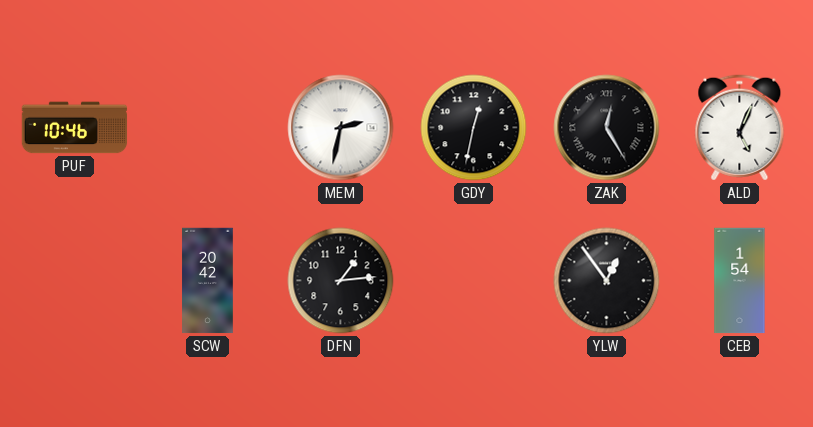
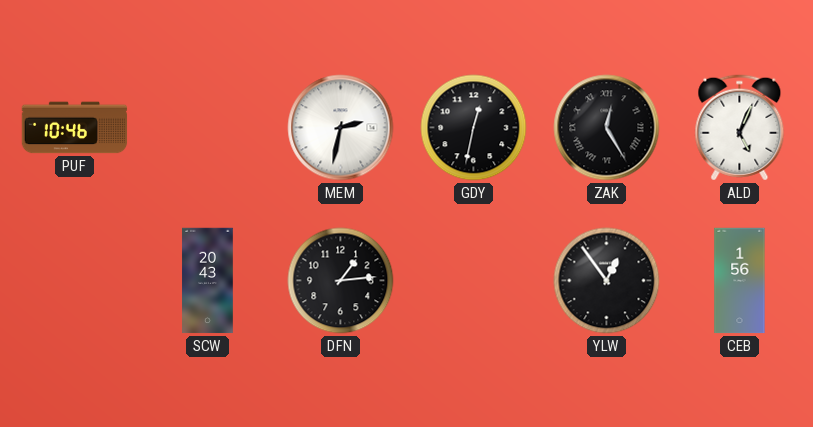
SCW: 20:42 -> 20:43 (208, 281)
CEB: 1:54 -> 1:56 (740, 281)
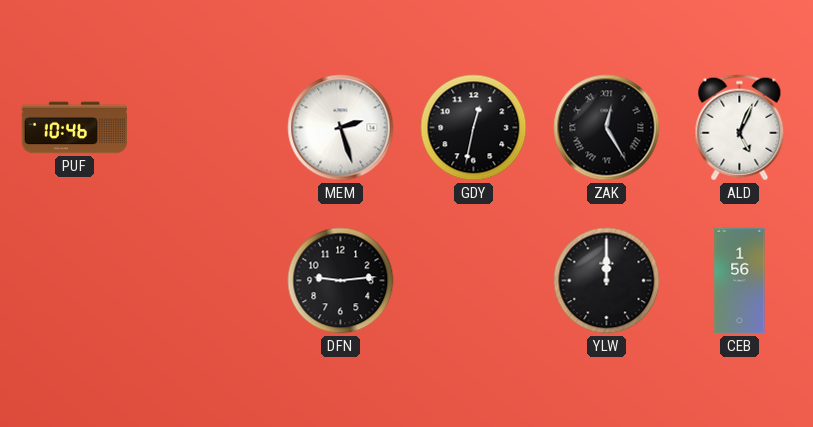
MEM: 2:32 -> 2:27 (341, 128)
SCW: 20:43 -> none (208, 281)
DFN: 1:14 -> 9:14 (341, 281)
YLW: 12:54 -> 12:00 (607, 281)
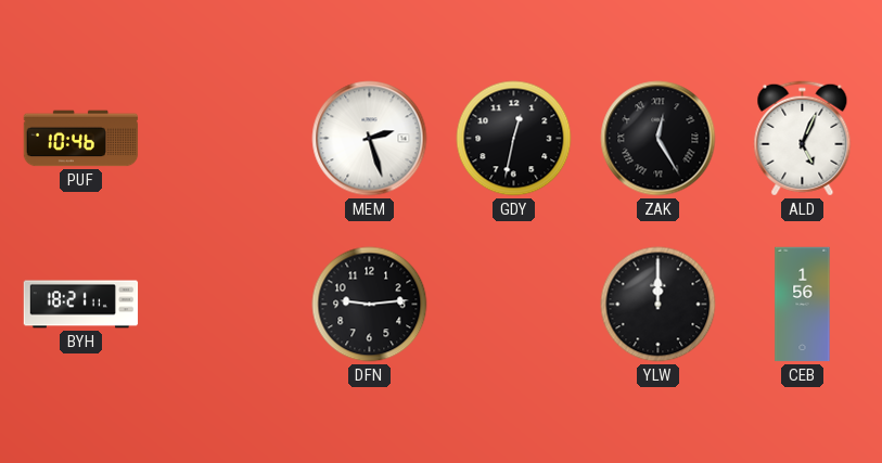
BYH: none -> 18:21 (81, 305)
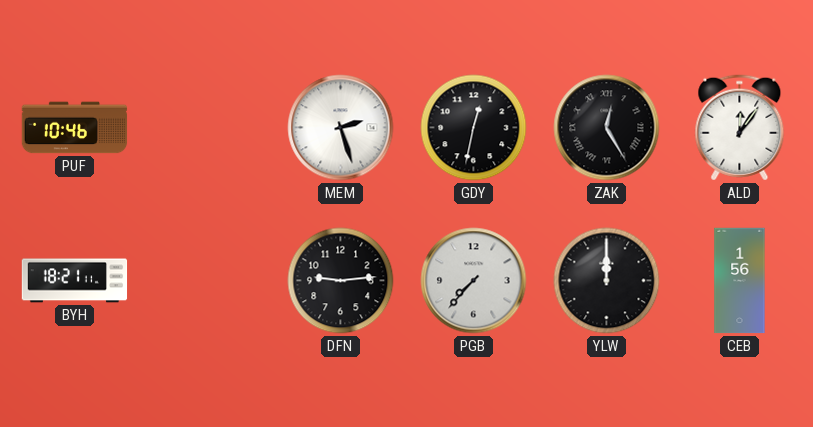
ALD: 5:04 -> 12:06 (740, 128)
PGB: none -> 7:37 (474, 281)
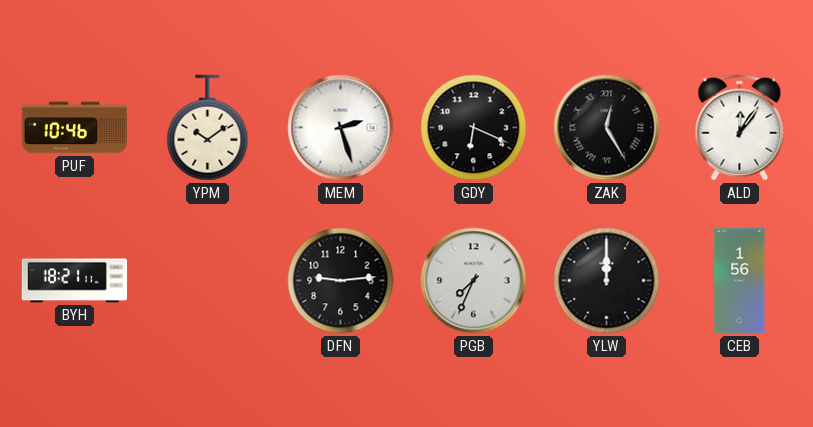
YPM: none -> 10:09 (208, 128)
GDY: 12:32 -> 6:19 (474, 128)
PGB: 7:37 -> 7:34 (474, 281)
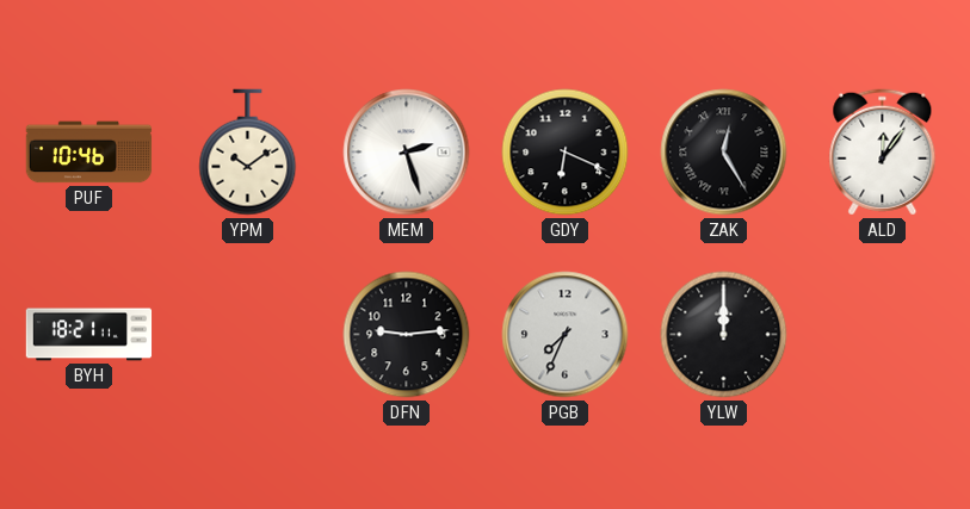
CEB: 1:56 -> none (740, 281)
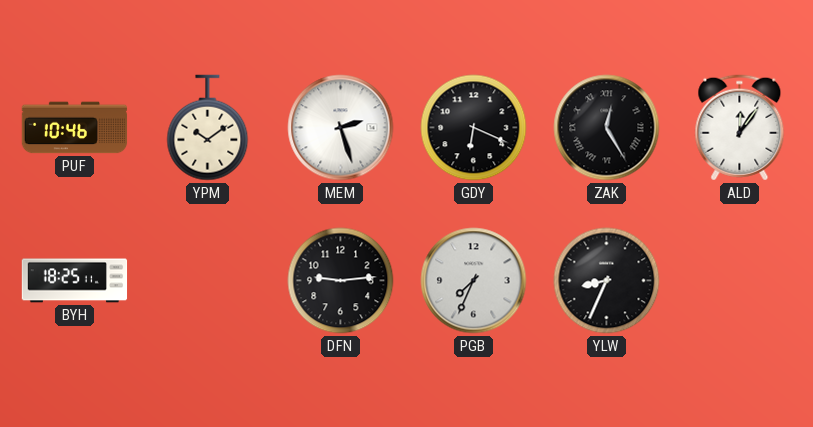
BYH: 18:21 -> 18:25 (75, 281)
YLW: 12:00 -> 8:34 (607, 281)
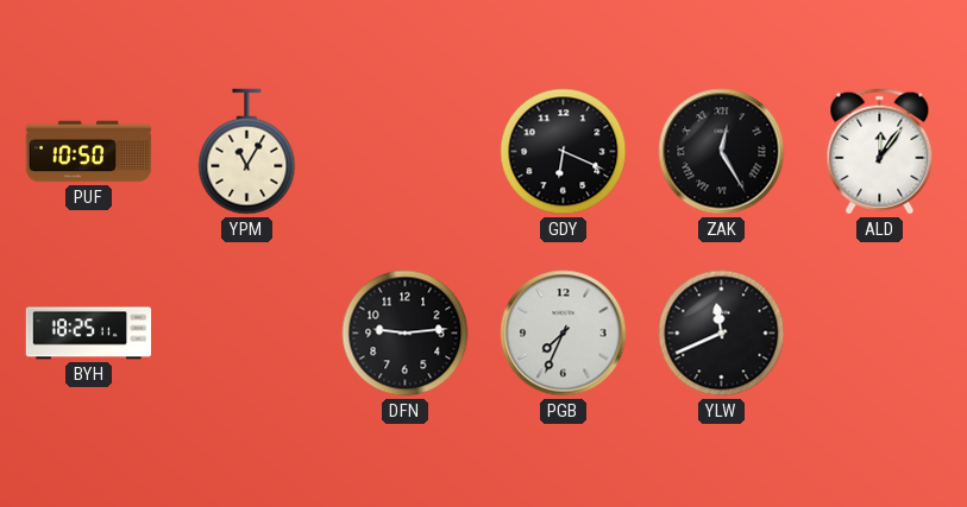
PUF: 10:46 -> 10:50 (89, 152)
YPM: 10:09 -> 11:05 (247, 152)
MEM: 2:27 -> none (341, 128)
YLW: 8:34 -> 11:41 (722, 334)
